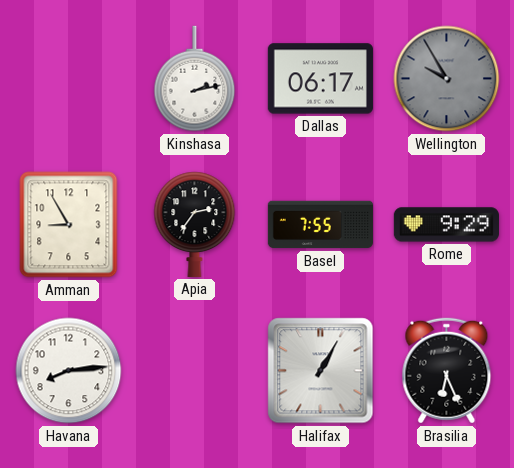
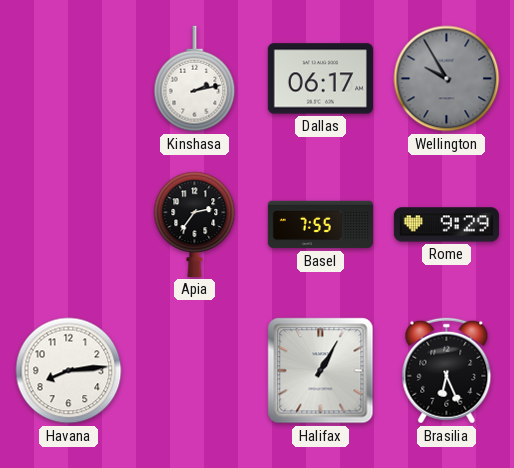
Amman: 8:55 -> none (69, 225)
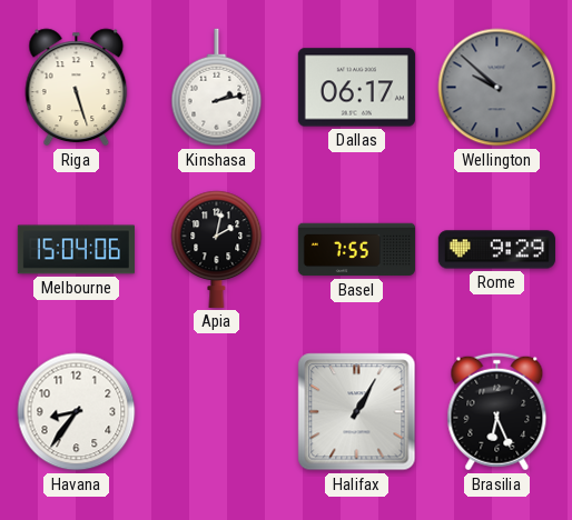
Riga: none -> 5:27 (77, 88)
Wellington: 9:55 -> 9:52 (497, 88)
Melbourne: none -> 15:04 (76, 250)
Apia: 2:36 -> 2:02 (217, 249)
Havana: 8:14 -> 8:36 (77, 412)
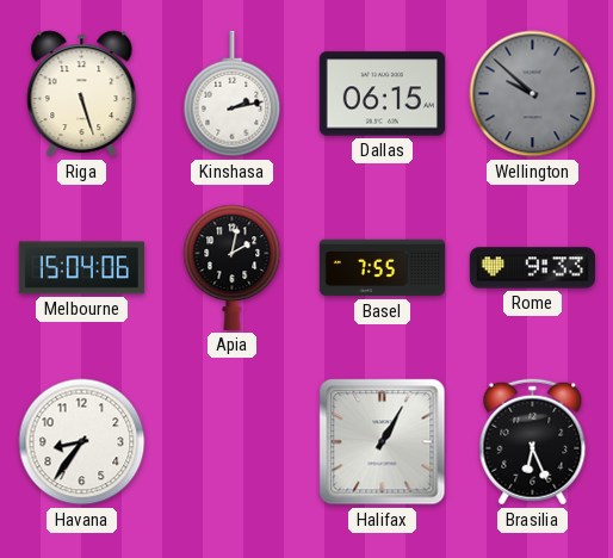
Dallas: 06:17 -> 06:15 (382, 94)
Rome: 9:29 -> 9:33 (532, 268)
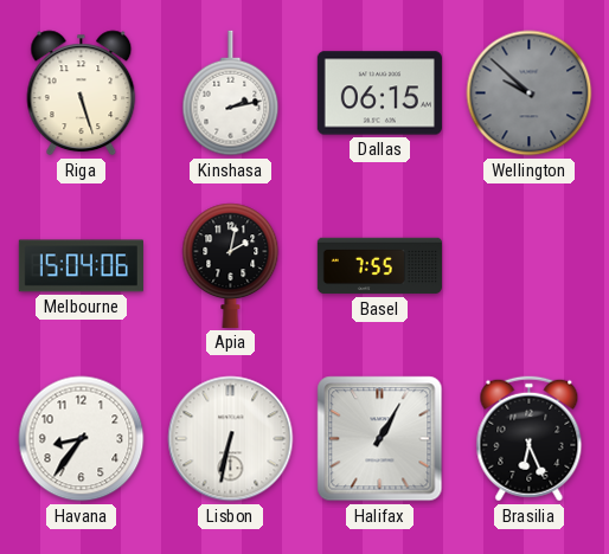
Rome: 9:33 -> none (532, 268)
Lisbon: none -> 6:32 (231, 439)
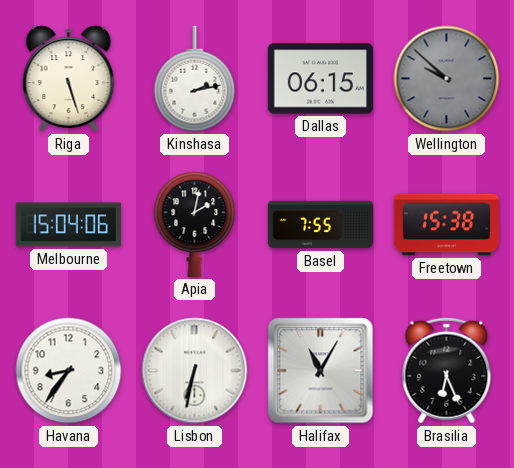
Freetown: none -> 15:38 (446, 225)
Halifax: 1:05 -> 11:05 (321, 371)
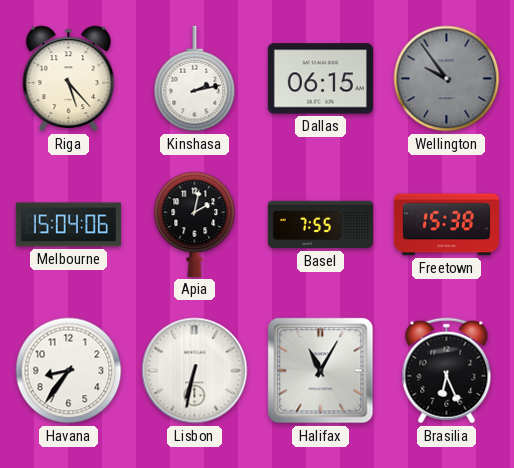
Riga: 5:27 -> 5:23 (69, 79)
Wellington: 9:52 -> 9:54 (447, 79)
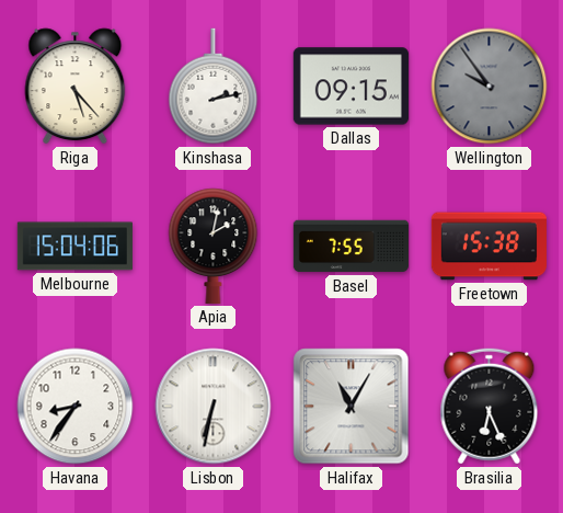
Dallas: 06:15 -> 09:15 (351, 87)
